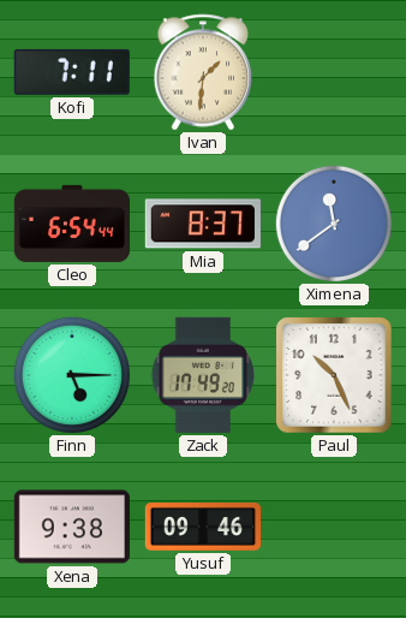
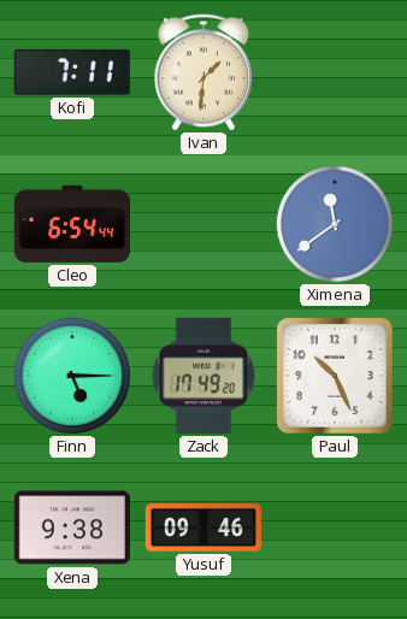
Mia: 8:37 -> none (203, 224)
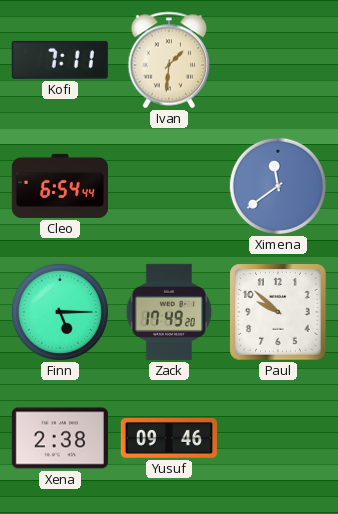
Paul: 10:26 -> 9:52 (278, 312)
Xena: 9:38 -> 2:38 (60, 438)
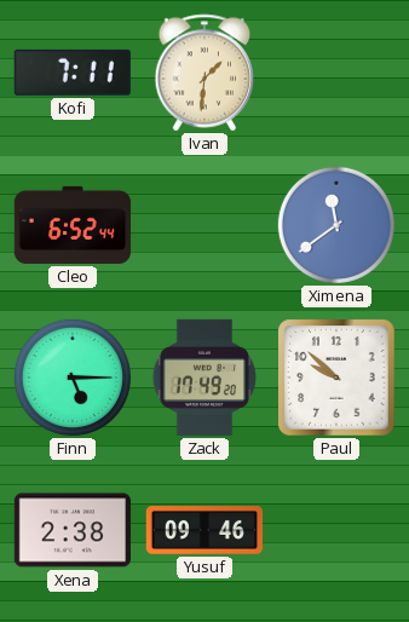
Cleo: 6:54 -> 6:52 (71, 225)
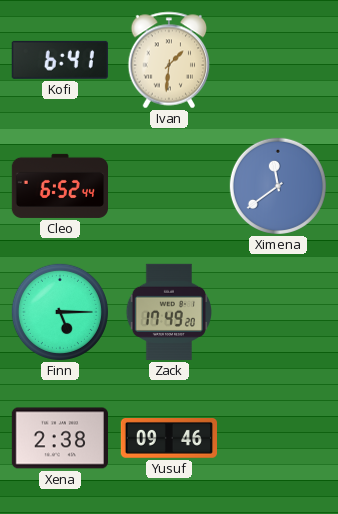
Kofi: 7:11 -> 6:41 (60, 60)
Paul: 9:52 -> none (336, 378)
